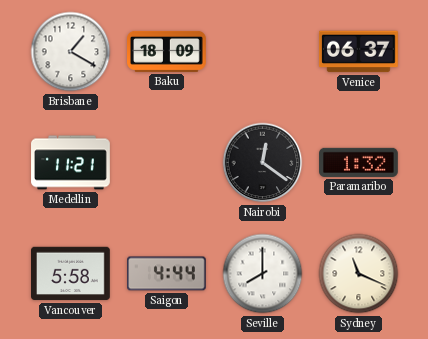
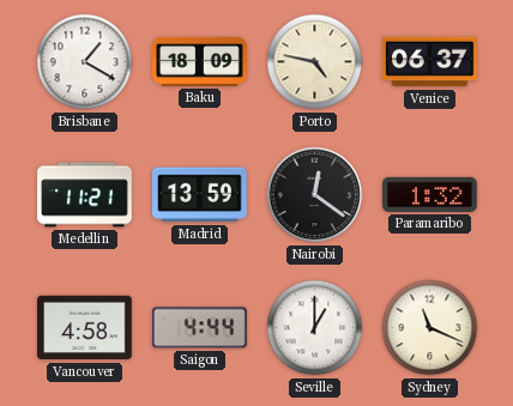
Porto: none -> 4:47 (315, 62)
Madrid: none -> 13:59 (200, 195)
Vancouver: 5:58 -> 4:58 (85, 328)
Seville: 8:00 -> 1:00 (315, 328)
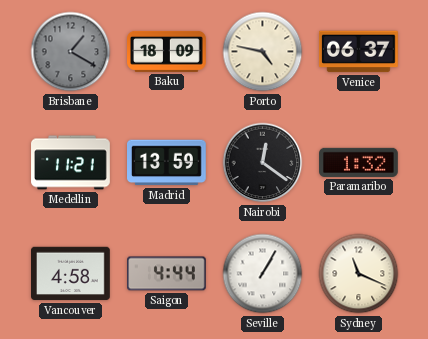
Brisbane dial: white -> grey (71, 52)
Seville: 1:00 -> 1:05 (263, 274)
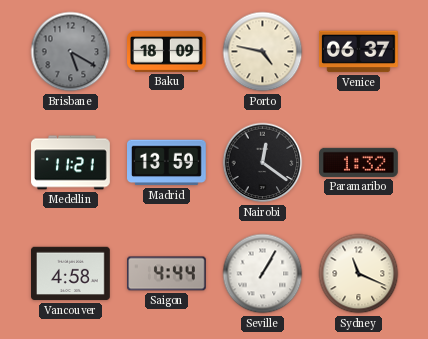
Brisbane: 1:20 -> 5:20 (71, 52)
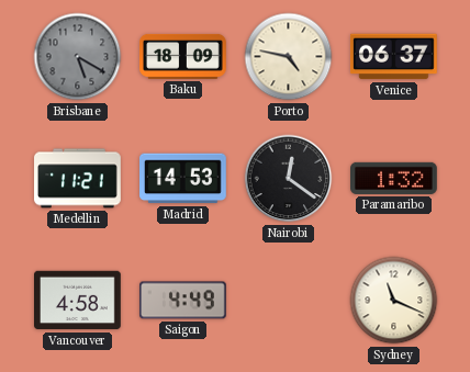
Madrid: 13:59 -> 14:53 (183, 179)
Saigon: 4:44 -> 4:49 (183, 301)
Seville: 1:05 -> none (263, 274)
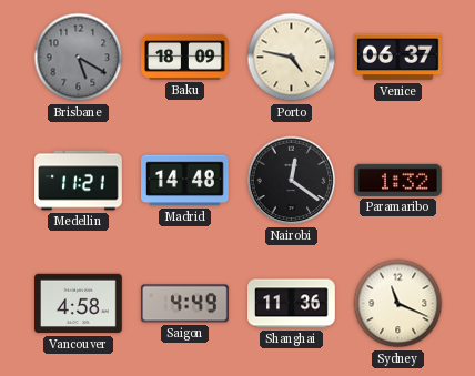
Madrid: 14:53 -> 14:48 (185, 181)
Shanghai: none -> 11:36 (292, 304)
